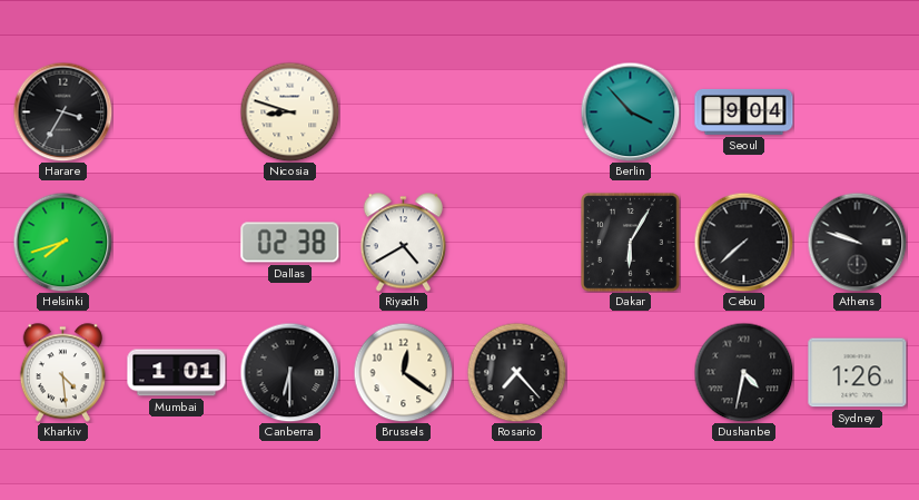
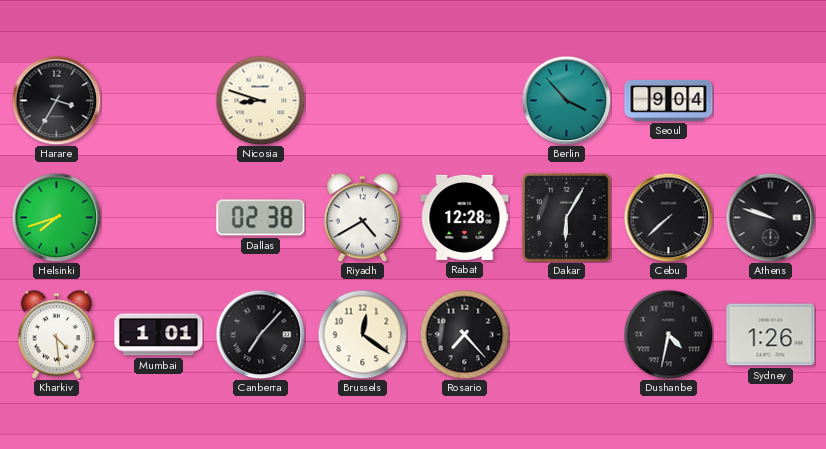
Rabat: none -> 12:28 (465, 217)
Canberra: 6:30 -> 7:07 (260, 334)
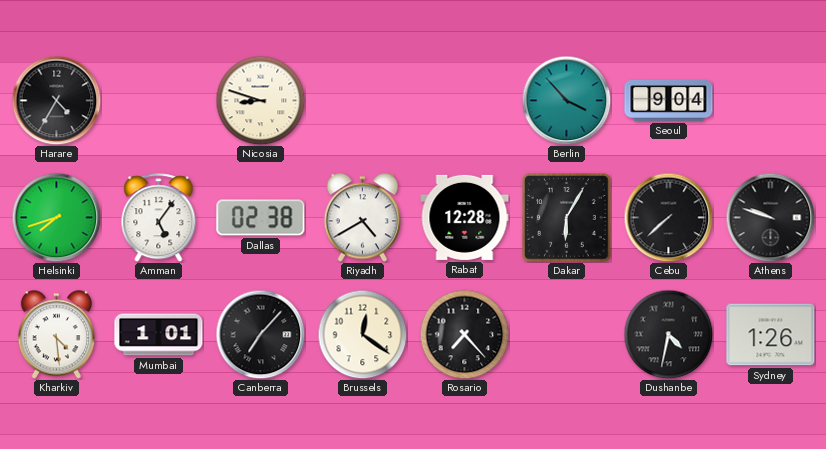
Harare: 3:35 -> 4:35 (56, 100)
Amman: none -> 5:06 (159, 218)
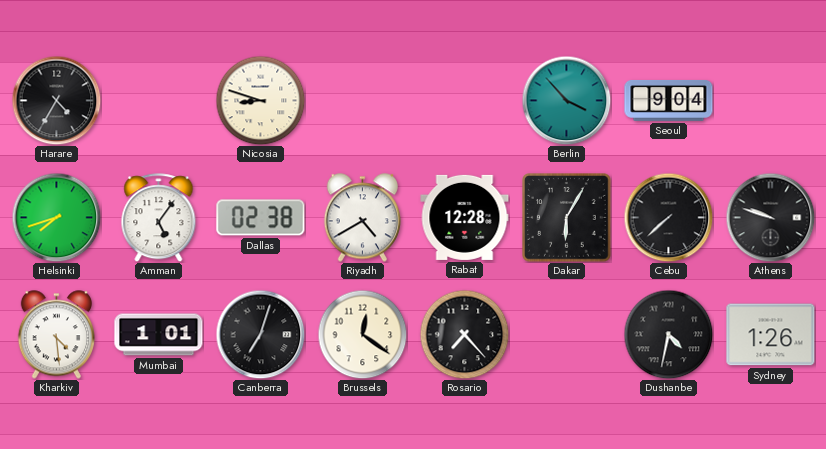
Canberra: 7:07 -> 7:03 (260, 334)
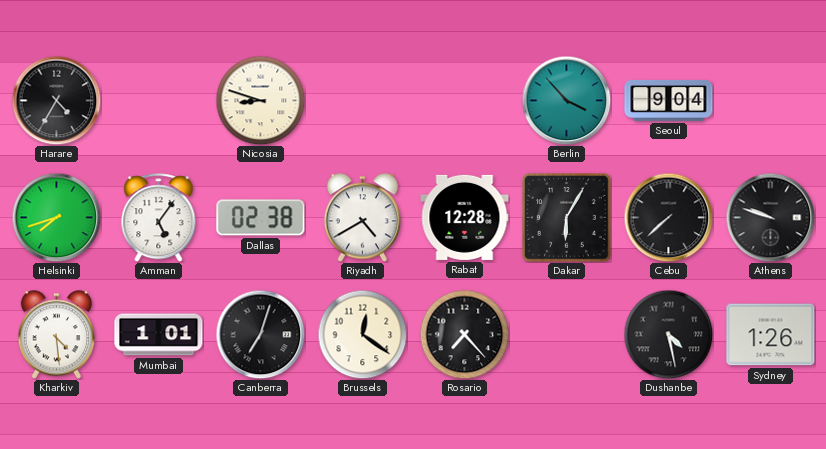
Dushanbe: 4:32 -> 4:28 (668, 334)
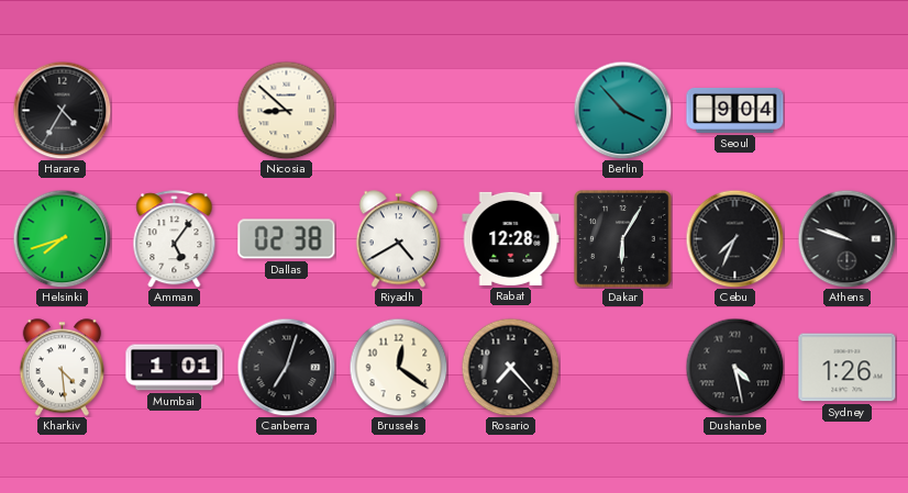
Nicosia: 8:48 -> 8:52 (286, 110)
Cebu: 7:38 -> 7:34 (734, 238)
